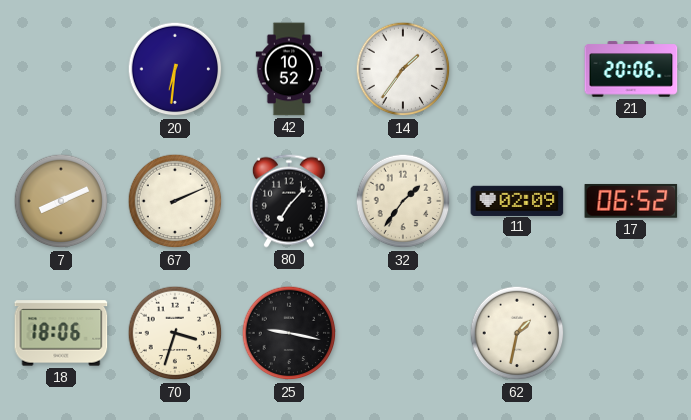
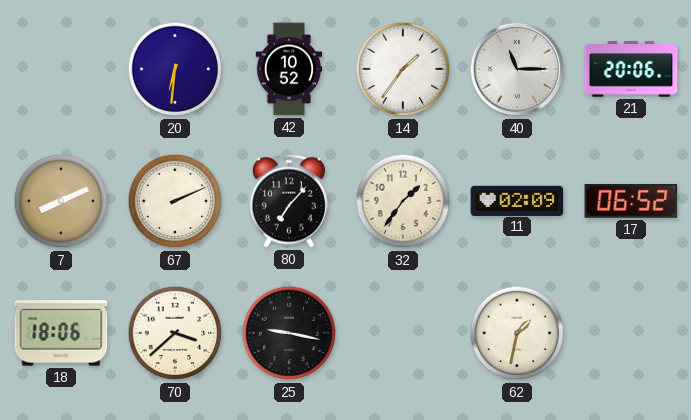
40: none -> 11:15 (517, 69)
70: 3:33 -> 3:38 (175, 333)
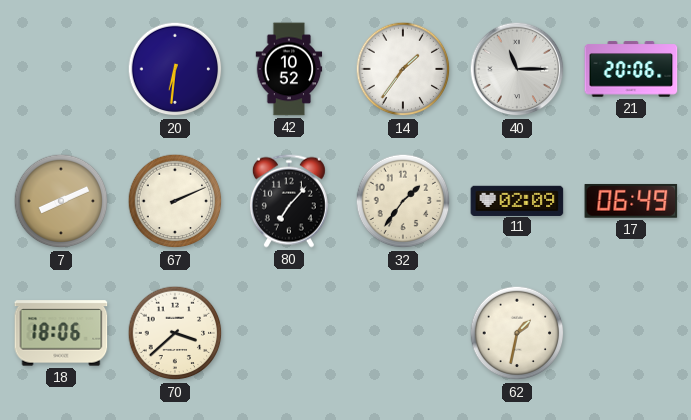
17: 06:52 -> 06:49 (631, 201)
25: 9:17 -> none (289, 333)
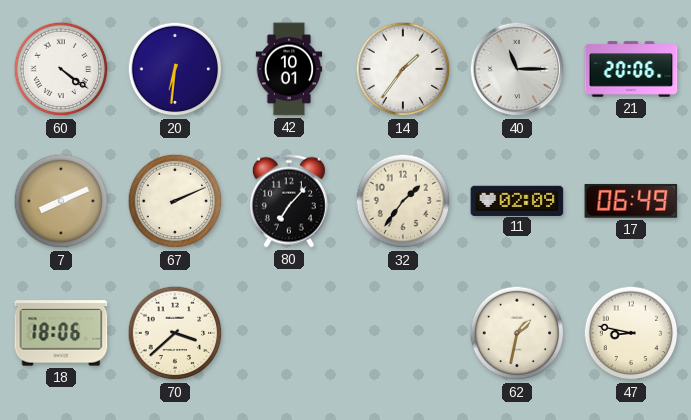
60: none -> 4:21 (61, 69)
42: 10:52 -> 10:01 (289, 69)
47: none -> 8:47 (631, 333)
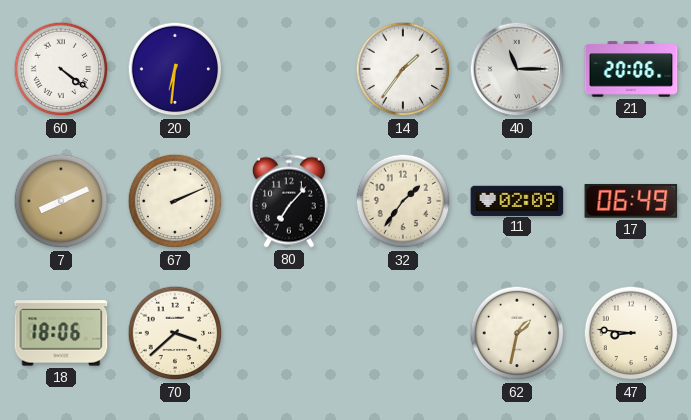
42: 10:01 -> none (289, 69)
47: 8:47 -> 8:46 (631, 333)
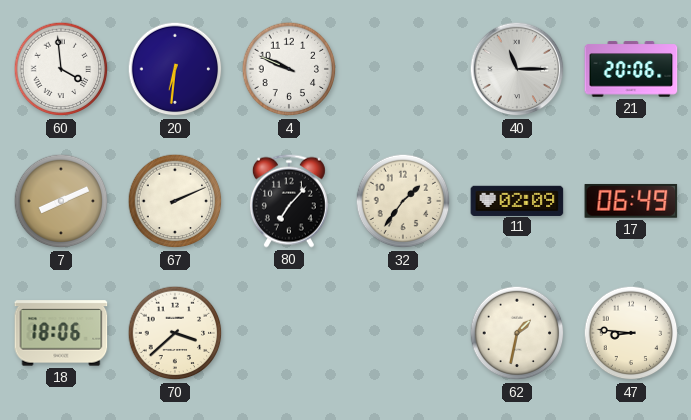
60: 4:21 -> 3:59 (61, 69)
4: none -> 9:49 (289, 69)
14: 1:36 -> none (403, 69)
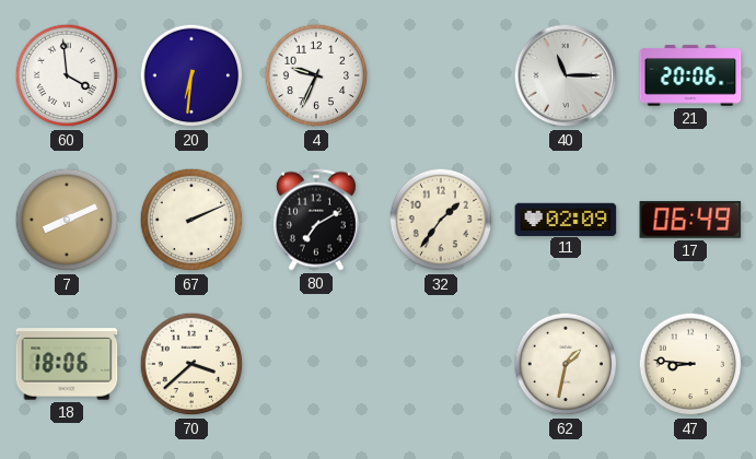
4: 9:49 -> 9:34 (316, 75)
80: 7:07 -> 7:10 (316, 220)
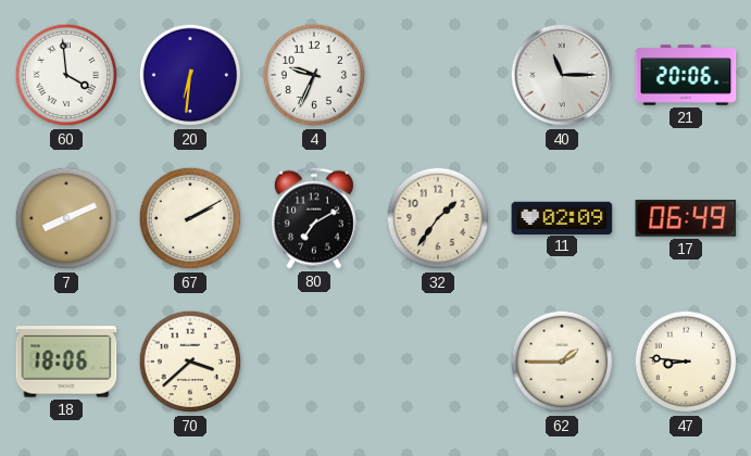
67: 2:11 -> 2:10 (190, 218)
62: 1:32 -> 1:45 (562, 362)
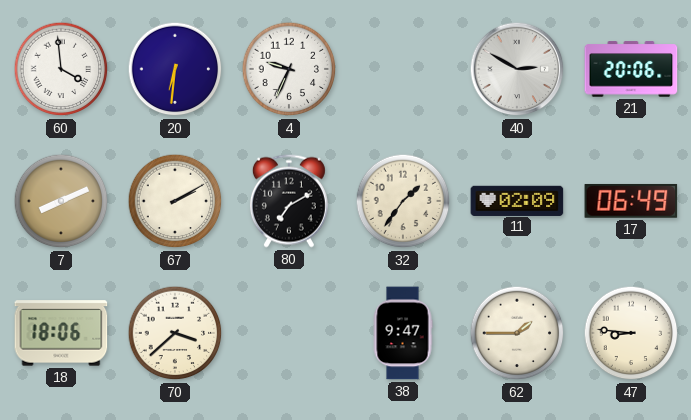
40: 11:15 -> 2:50 (517, 69)
38: none -> 9:47 (403, 333)
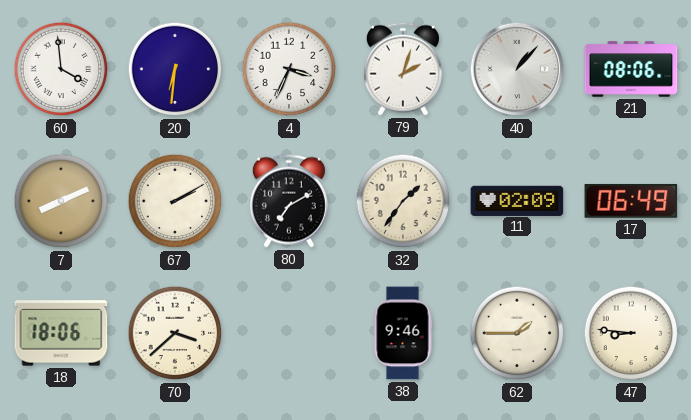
4: 9:34 -> 3:34 (289, 69)
79: none -> 2:03 (403, 69)
40: 2:50 -> 1:07 (517, 69)
21: 20:06 -> 08:06 (631, 69)
38: 9:47 -> 9:46 (403, 333)
